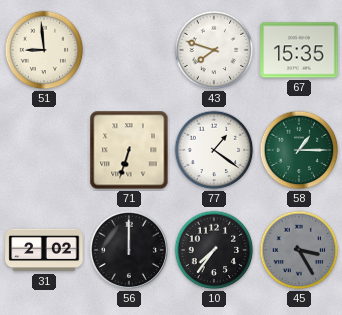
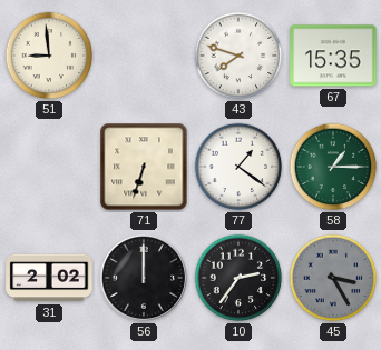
10: 7:36 -> 2:36 (238, 278)
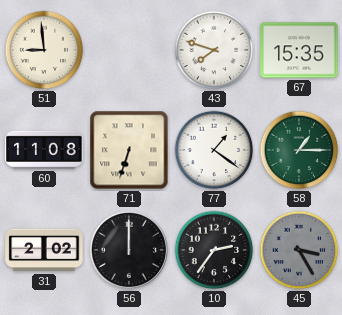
60: none -> 11:08 (44, 150)
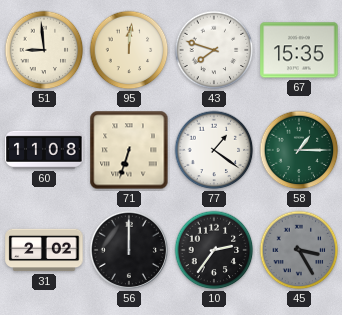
95: none -> 12:01 (129, 50)
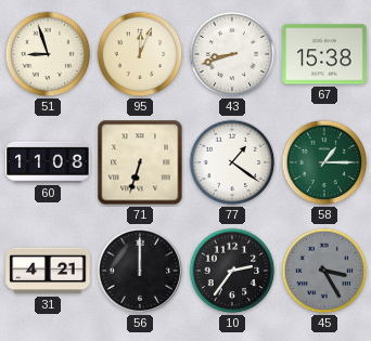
51: 8:59 -> 8:57 (48, 54)
95: 12:01 -> 12:04 (140, 54)
43: 7:48 -> 8:42 (232, 54)
67: 15:35 -> 15:38 (324, 54)
31: 2:02 -> 4:21 (48, 271)
